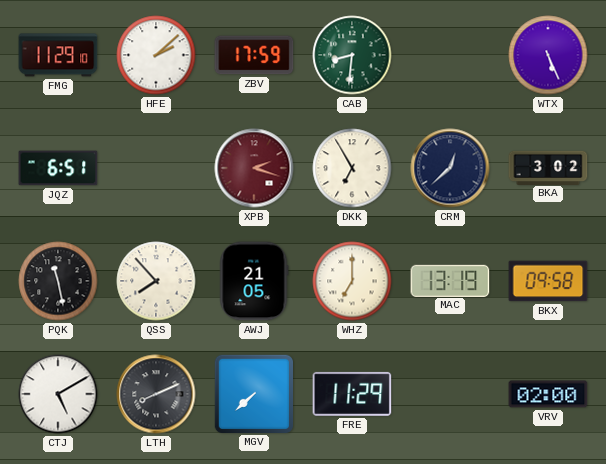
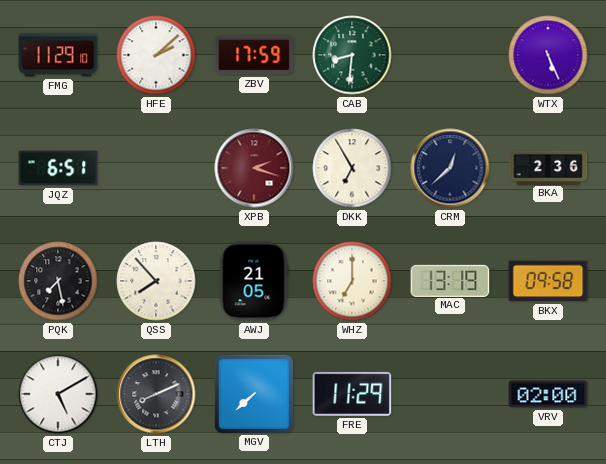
BKA: 3:02 -> 2:36 (548, 167)
PQK: 11:28 -> 7:28 (58, 281)
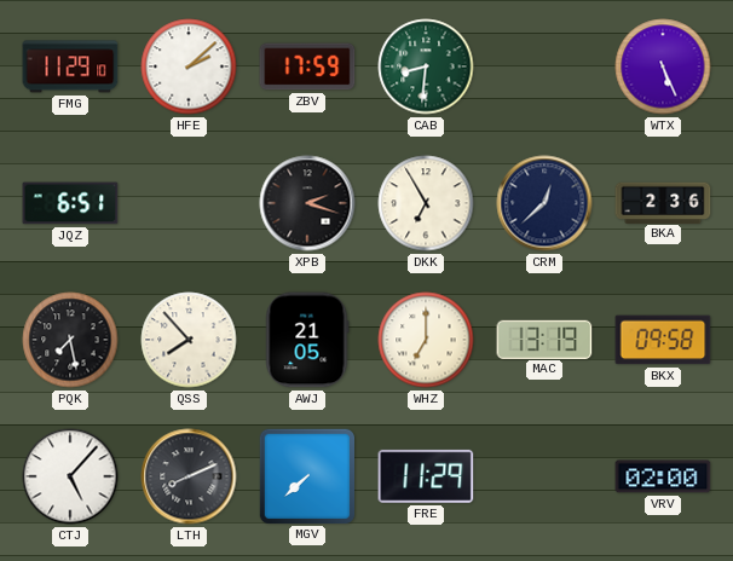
XPB dial: burgundy -> black (307, 203)
CTJ: 5:10 -> 5:07 (70, 476)
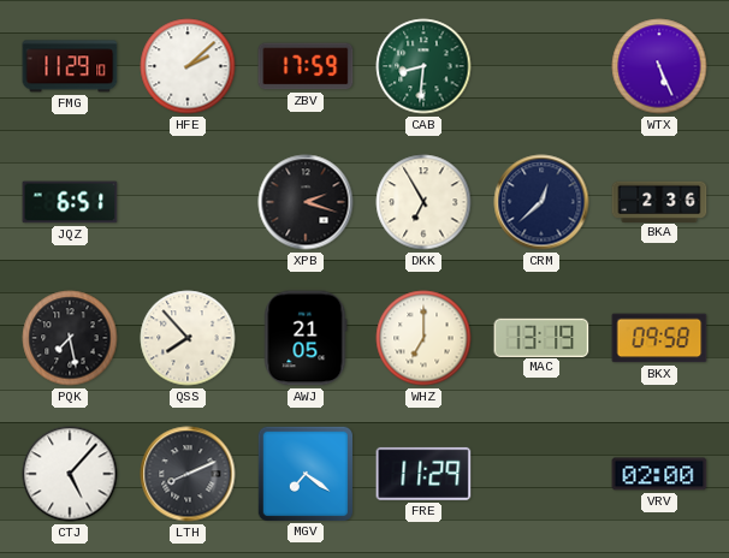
MGV: 7:38 -> 7:21 (304, 473)
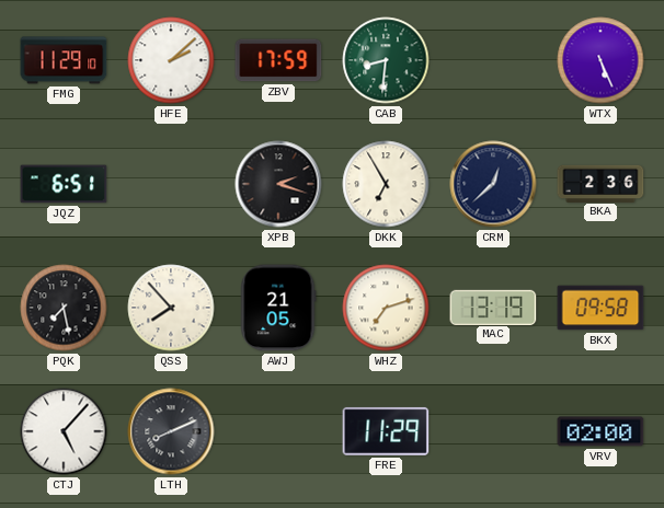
WHZ: 7:00 -> 7:12 (386, 308)
MGV: 7:21 -> none (304, 473)
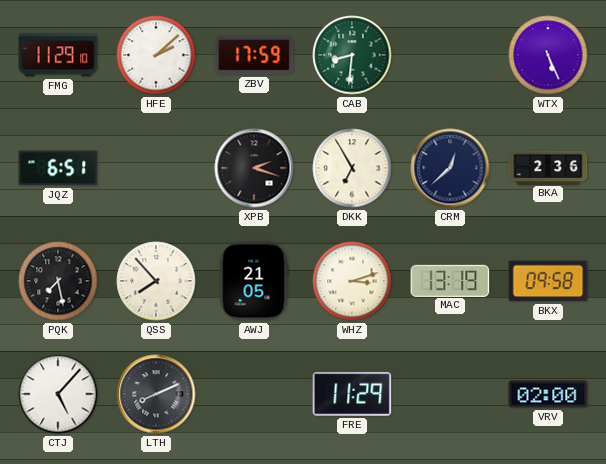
WHZ: 7:12 -> 3:12 (352, 281)
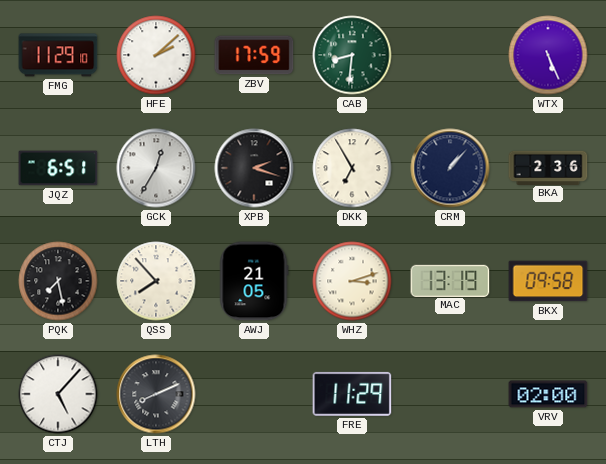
GCK: none -> 12:35 (156, 168)
CRM: 12:38 -> 1:07 (450, 168)
